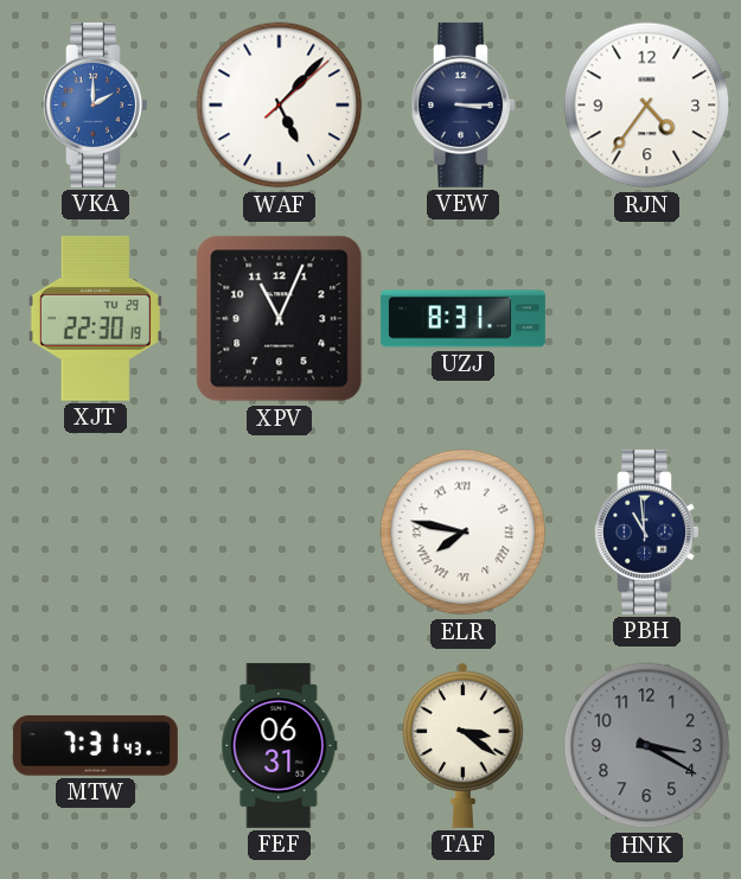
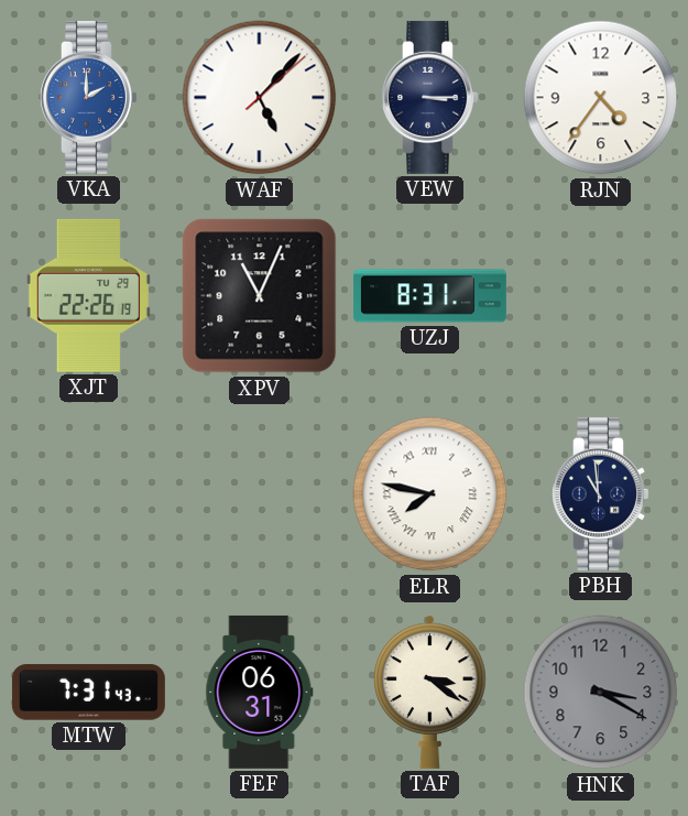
XJT: 22:30 -> 22:26 (88, 295)
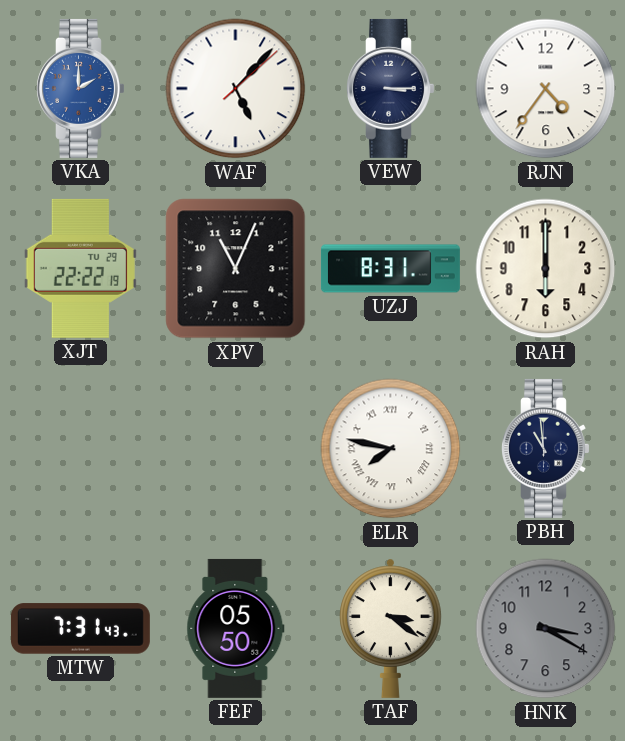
XJT: 22:26 -> 22:22 (80, 268)
RAH: none -> 6:00 (546, 269)
FEF: 06:31 -> 05:50 (236, 628)
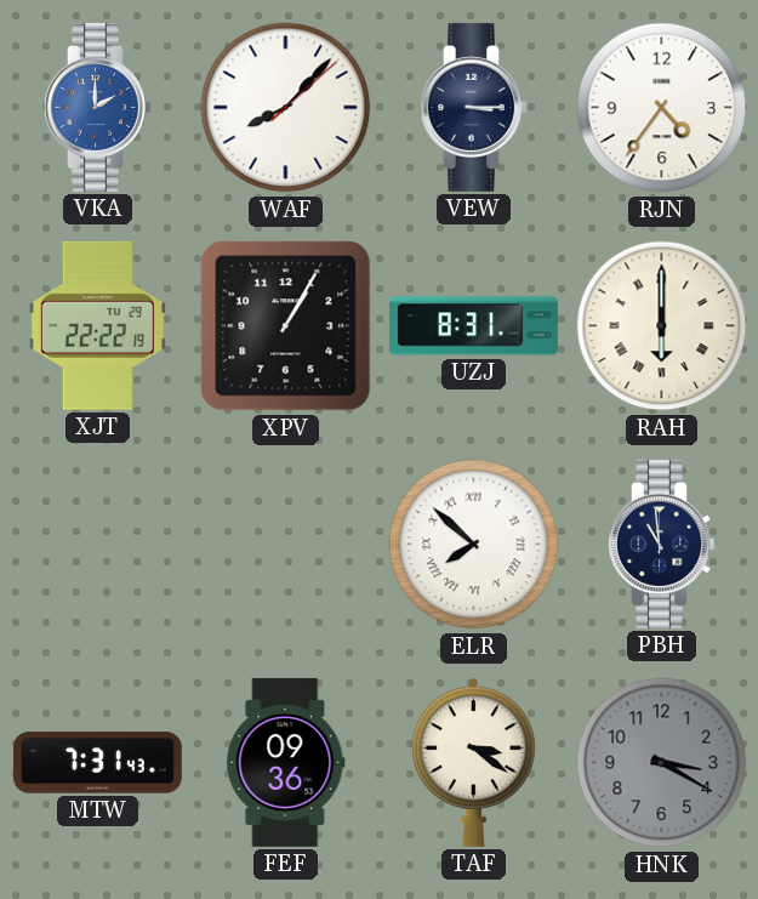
WAF: 5:07 -> 8:07 (286, 108)
XPV: 11:04 -> 1:05 (286, 326)
RAH numerals: Arabic -> Roman (662, 326)
ELR: 7:47 -> 7:52 (474, 545)
FEF: 05:50 -> 09:36 (286, 762)
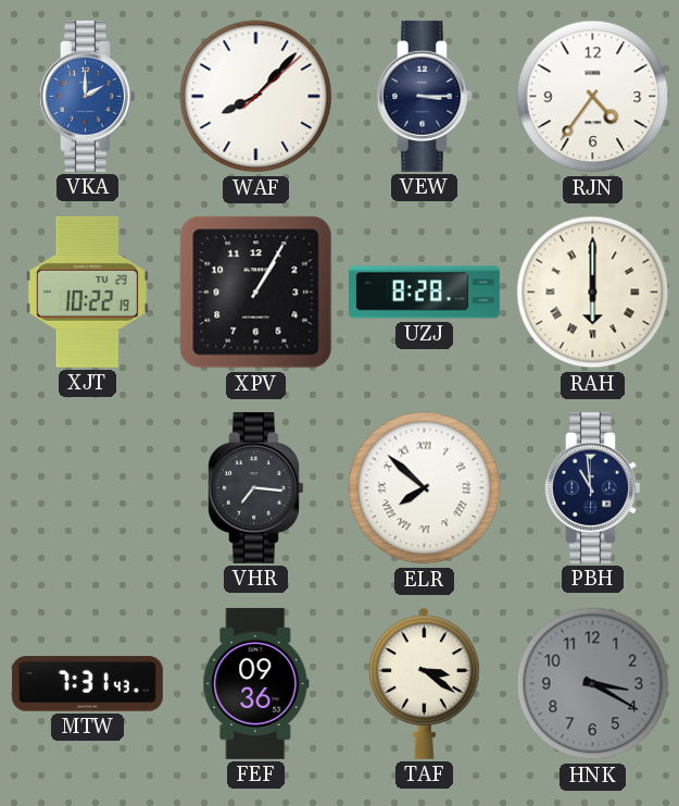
XJT: 22:22 -> 10:22 (87, 292)
UZJ: 8:31 -> 8:28 (424, 293)
VHR: none -> 7:16 (256, 487)
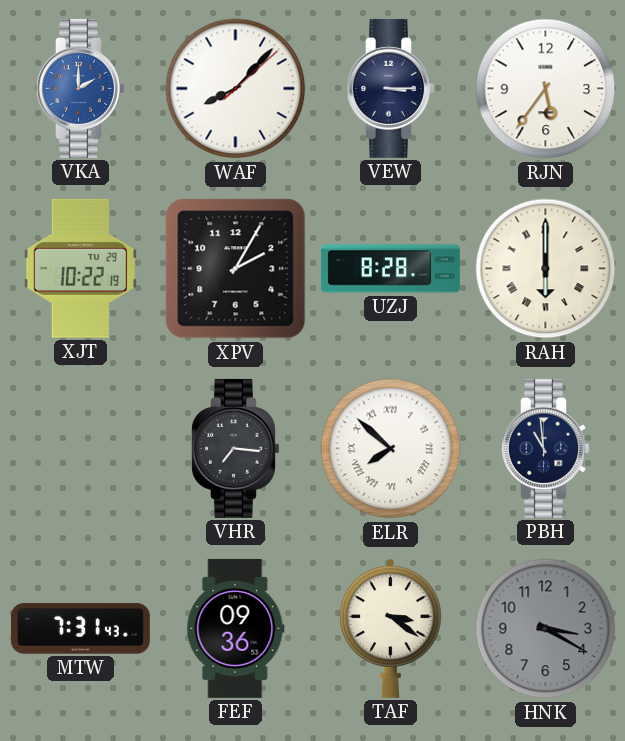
RJN: 4:36 -> 5:36 (546, 89)
XPV: 1:05 -> 2:05 (236, 269)
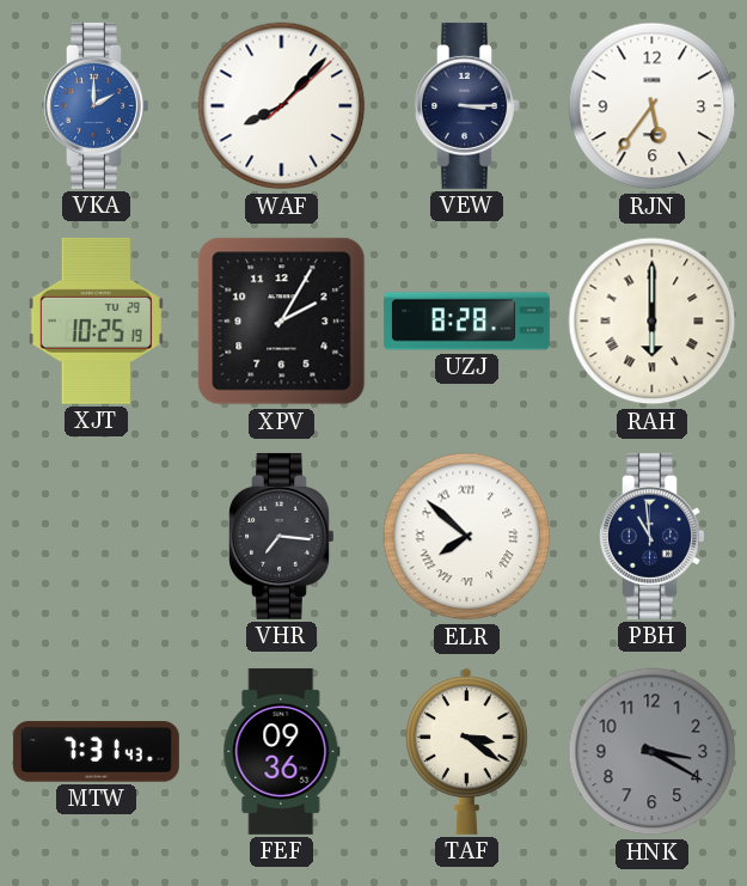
XJT: 10:22 -> 10:25 (96, 320)
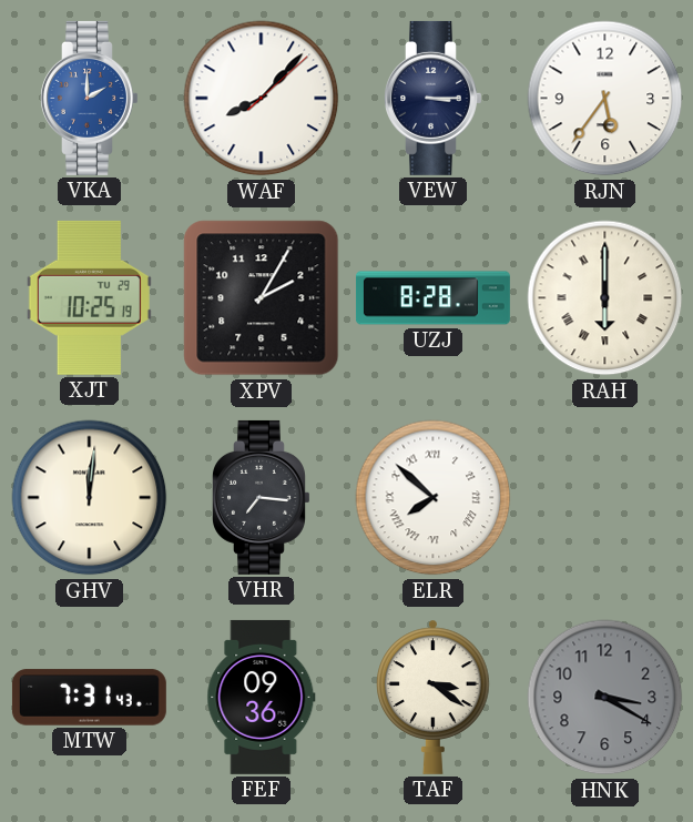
GHV: none -> 12:01 (90, 498)
PBH: 10:59 -> none (653, 536)
